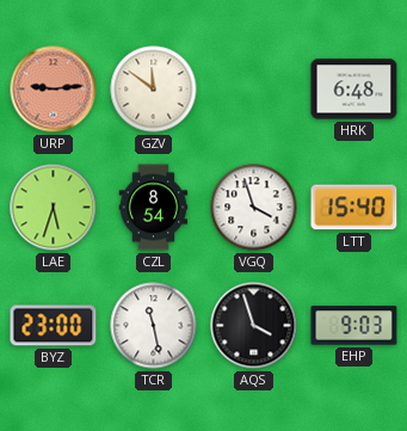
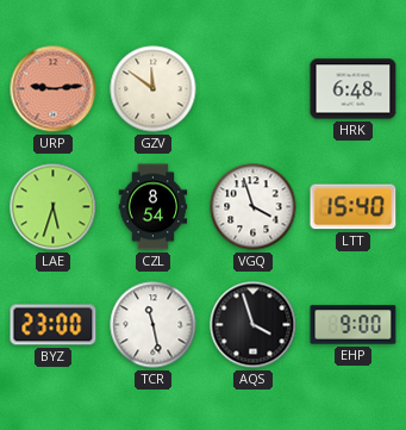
EHP: 9:03 -> 9:00 (354, 325)
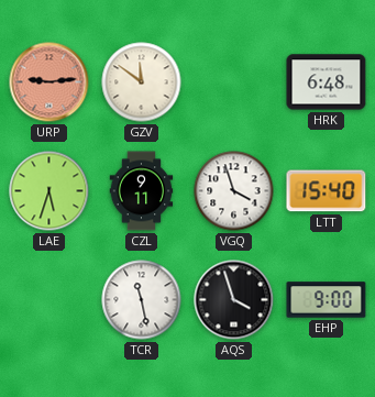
CZL: 8:54 -> 9:11 (142, 191)
BYZ: 23:00 -> none (54, 325)
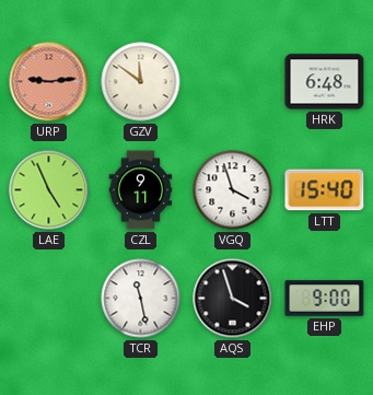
LAE: 5:33 -> 4:56 (49, 190)
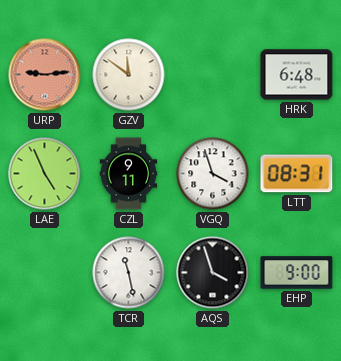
LTT: 15:40 -> 08:31 (297, 174)
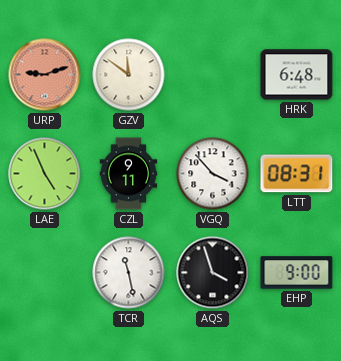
URP: 9:14 -> 9:12 (45, 75)
VGQ: 3:57 -> 3:53 (213, 174)
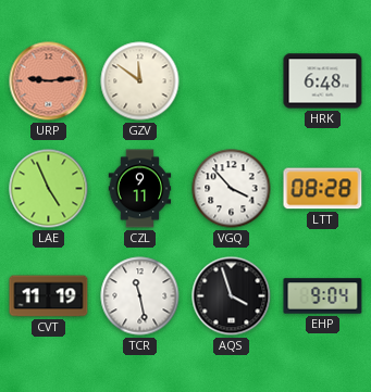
URP: 9:12 -> 9:14 (49, 81)
LTT: 08:31 -> 08:28 (323, 189)
CVT: none -> 11:19 (49, 296)
EHP: 9:00 -> 9:04 (323, 296)
